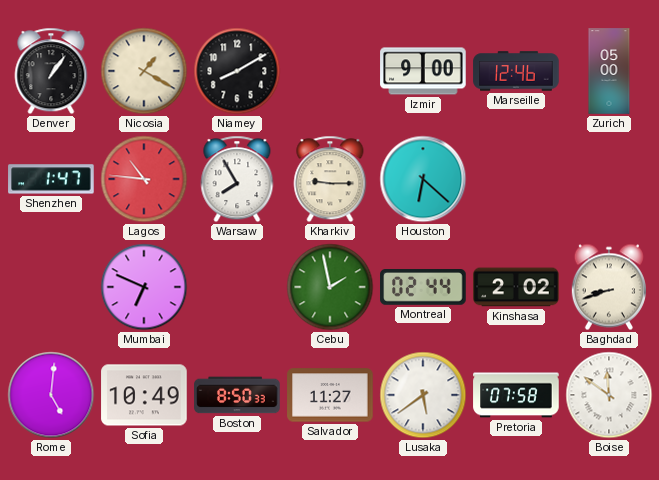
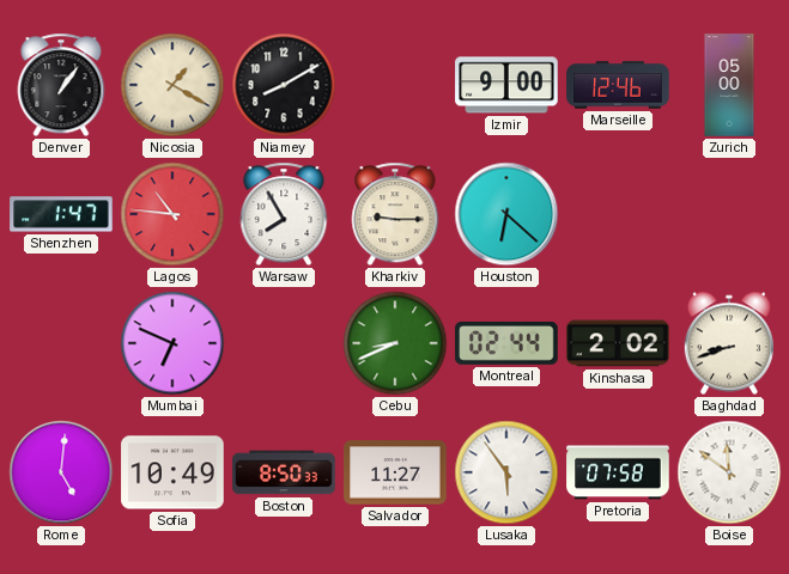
Cebu: 1:58 -> 8:41 (395, 343)
Lusaka: 5:39 -> 5:54 (506, 472)
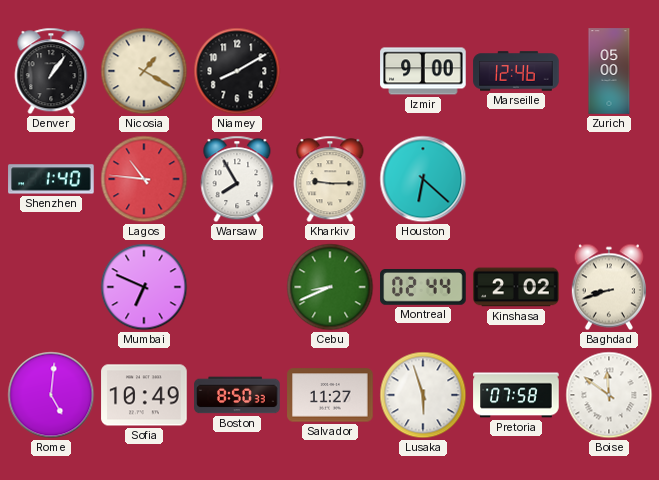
Shenzhen: 1:47 -> 1:40 (51, 179)
Lusaka: 5:54 -> 5:57 (423, 395)
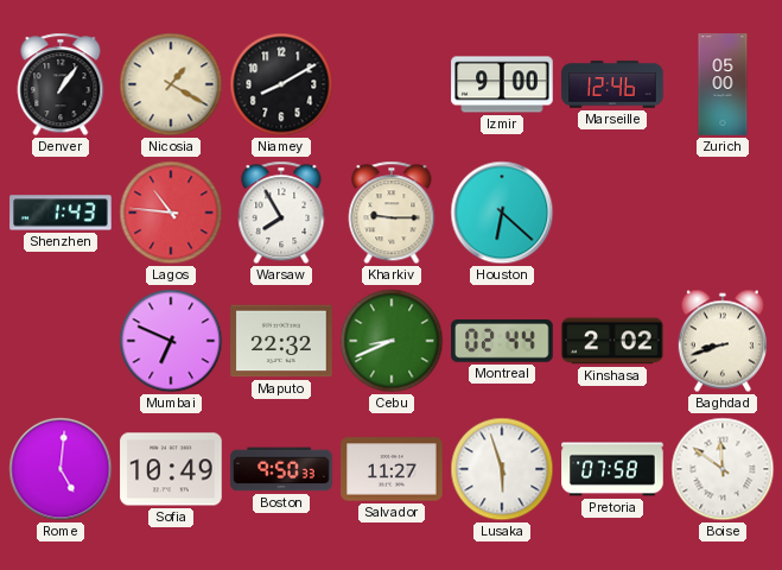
Shenzhen: 1:40 -> 1:43 (61, 213)
Maputo: none -> 22:32 (281, 341)
Boston: 8:50 -> 9:50 (281, 469)
